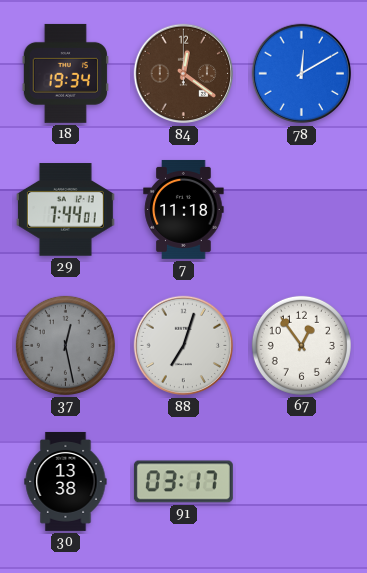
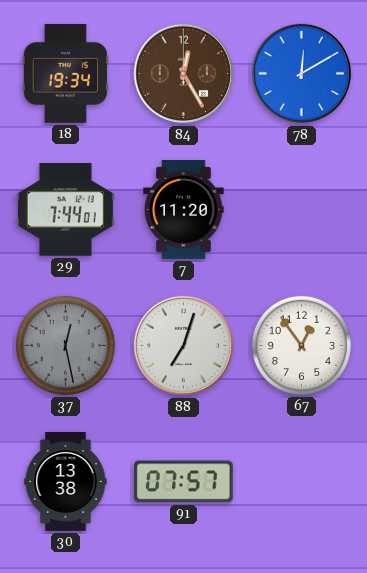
84: 12:21 -> 12:25 (184, 74)
7: 11:18 -> 11:20 (184, 209)
91: 03:17 -> 07:57 (183, 482)
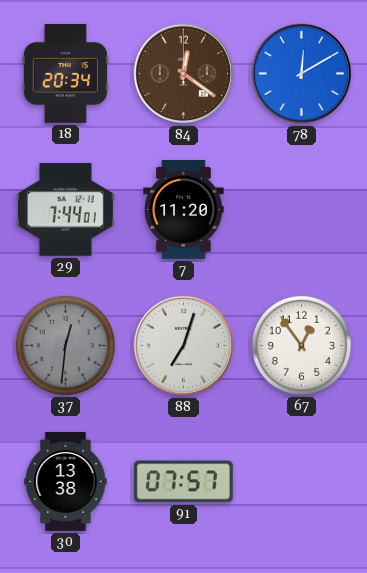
18: 19:34 -> 20:34 (65, 73)
84: 12:25 -> 12:21 (184, 74)
37: 12:28 -> 12:31 (65, 345)
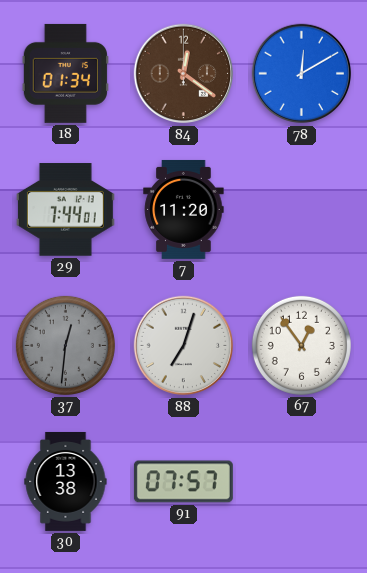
18: 20:34 -> 01:34 (65, 73)
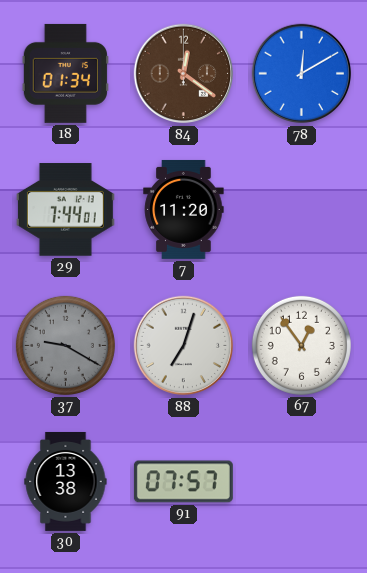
37: 12:31 -> 9:20 (65, 345)
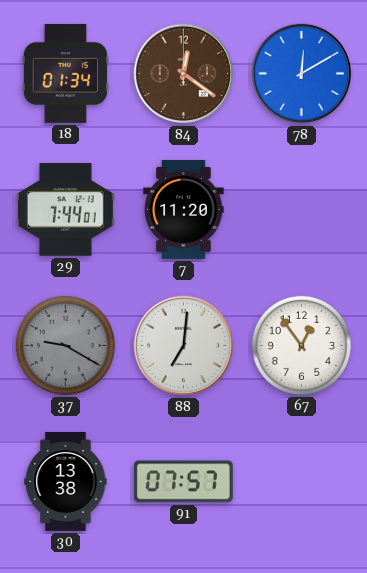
88: 7:03 -> 7:01 (184, 346)
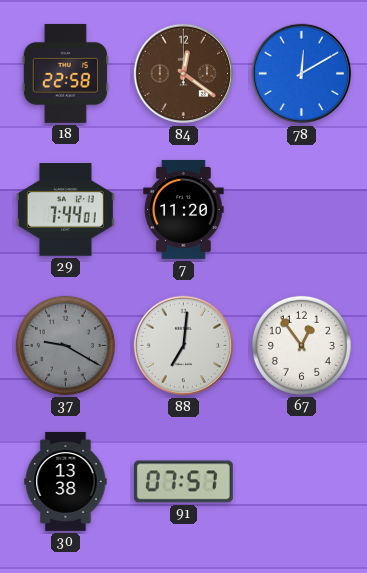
18: 01:34 -> 22:58 (65, 73)
